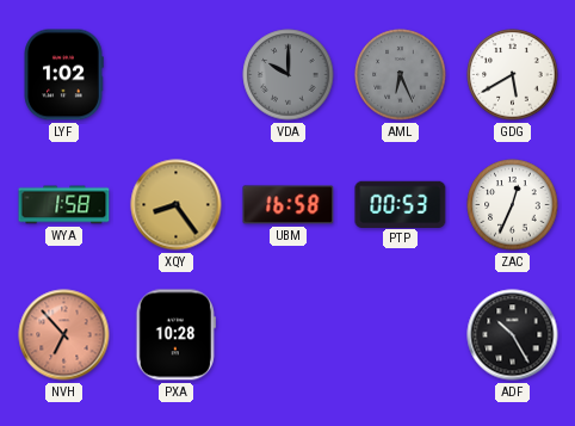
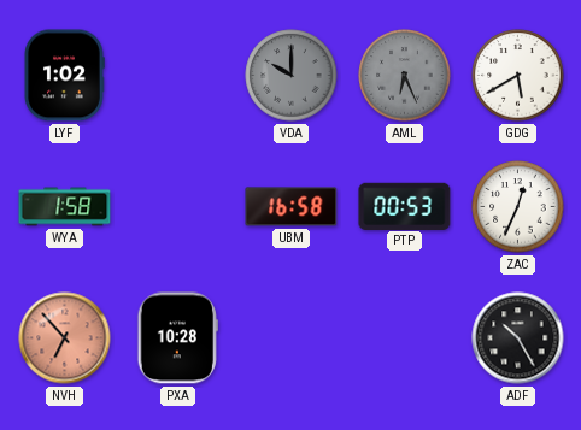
XQY: 8:24 -> none (177, 205)
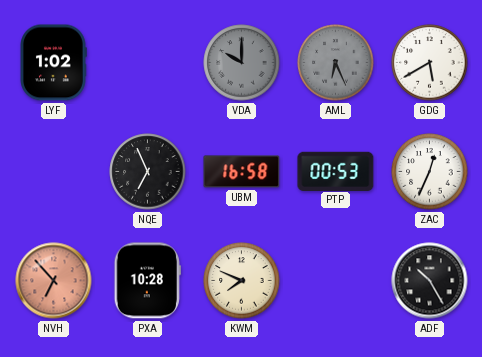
WYA: 1:58 -> none (65, 207)
NQE: none -> 6:56 (148, 172)
KWM: none -> 7:49 (242, 281)
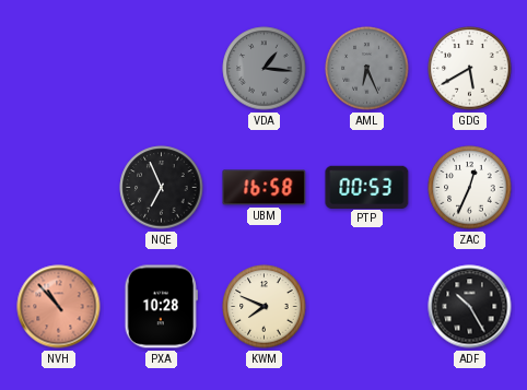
LYF: 1:02 -> none (53, 63)
VDA: 10:00 -> 1:16 (265, 69)
NVH: 6:53 -> 10:53 (59, 307)
